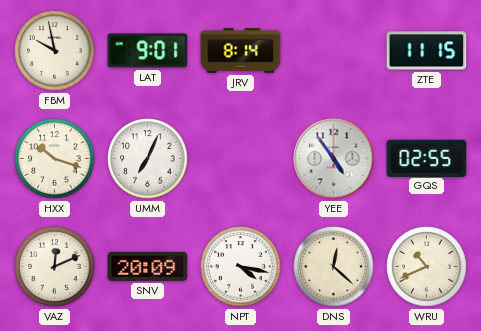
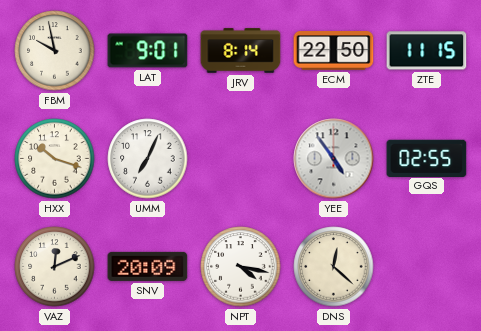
ECM: none -> 22:50 (334, 51)
WRU: 10:41 -> none (427, 267)
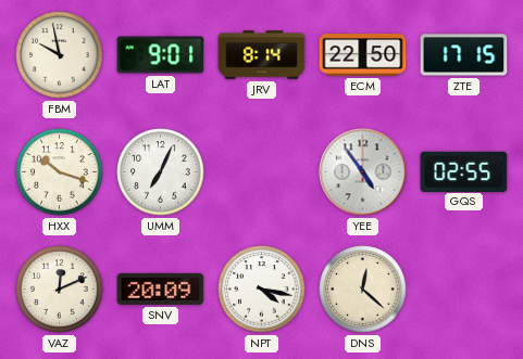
ZTE: 11:15 -> 17:15 (464, 55)
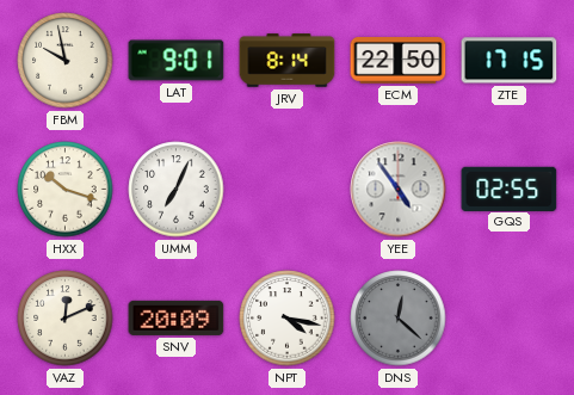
DNS dial: cream -> grey (399, 319)
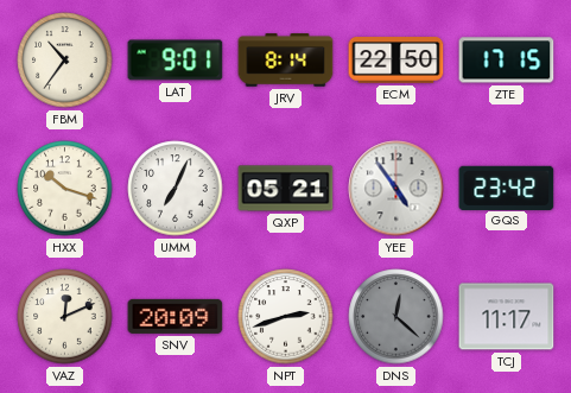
FBM: 9:58 -> 10:36 (65, 61)
QXP: none -> 05:21 (286, 189)
GQS: 02:55 -> 23:42 (507, 188)
NPT: 4:17 -> 2:42 (286, 317)
TCJ: none -> 11:17 (507, 317)
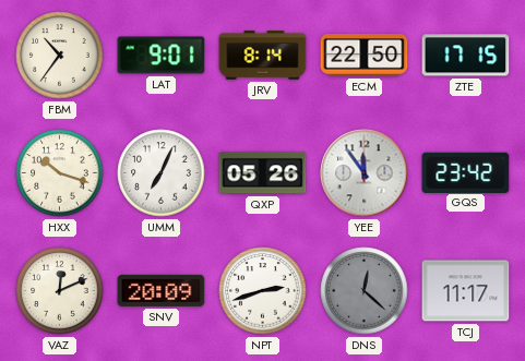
QXP: 05:21 -> 05:26 (263, 173)
YEE: 4:54 -> 11:54 (365, 173)
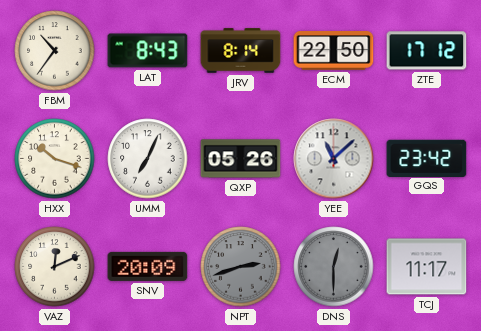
LAT: 9:01 -> 8:43 (148, 51)
ZTE: 17:15 -> 17:12 (427, 51)
YEE: 11:54 -> 11:08 (334, 159)
NPT dial: white -> grey (241, 267)
DNS: 12:22 -> 12:30 (334, 267)
